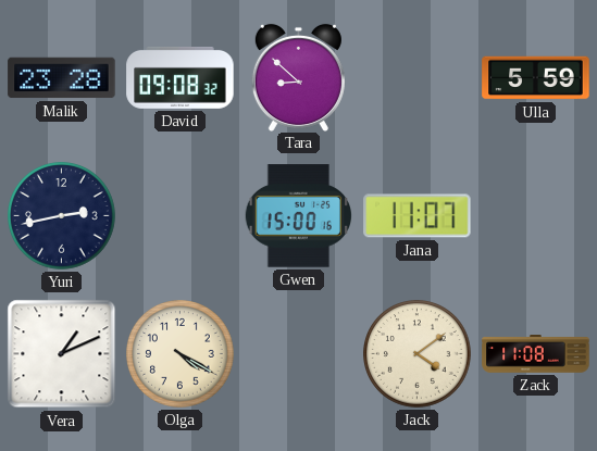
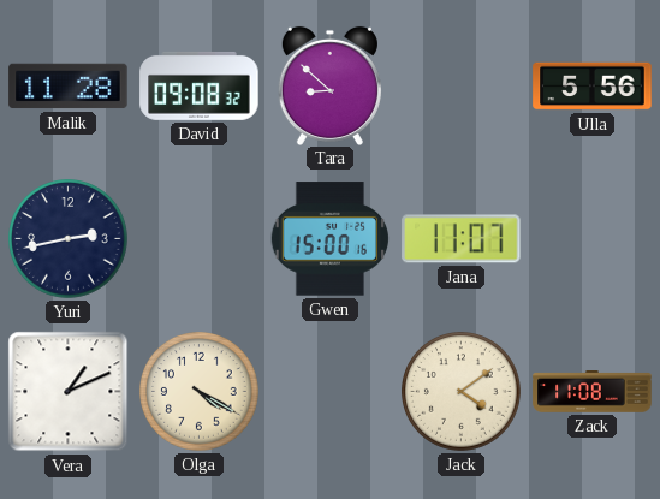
Malik: 23:28 -> 11:28 (69, 87)
Ulla: 5:59 -> 5:56 (593, 87)
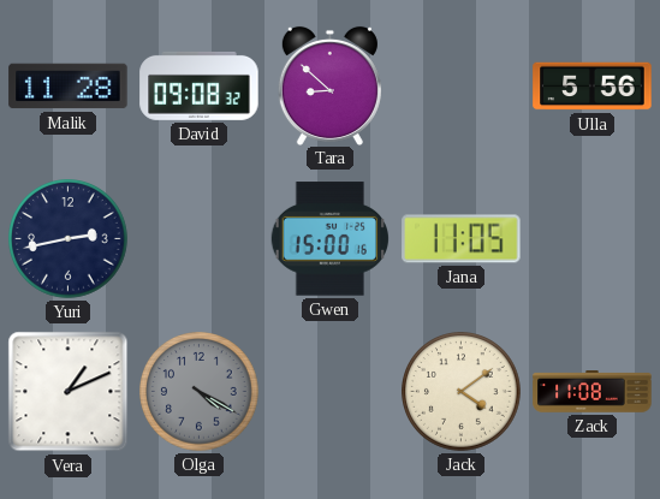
Jana: 11:07 -> 11:05 (462, 239)
Olga dial: cream -> grey (200, 392)
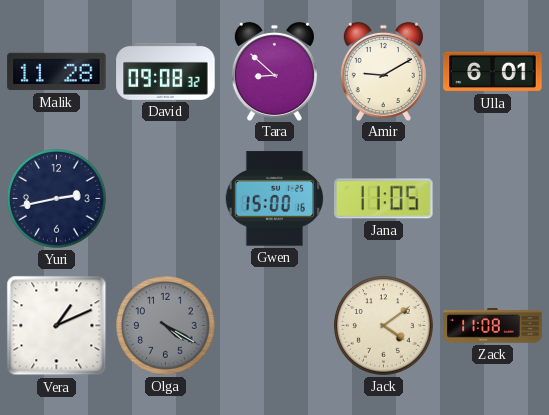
Amir: none -> 9:10 (383, 71)
Ulla: 5:56 -> 6:01 (493, 72)
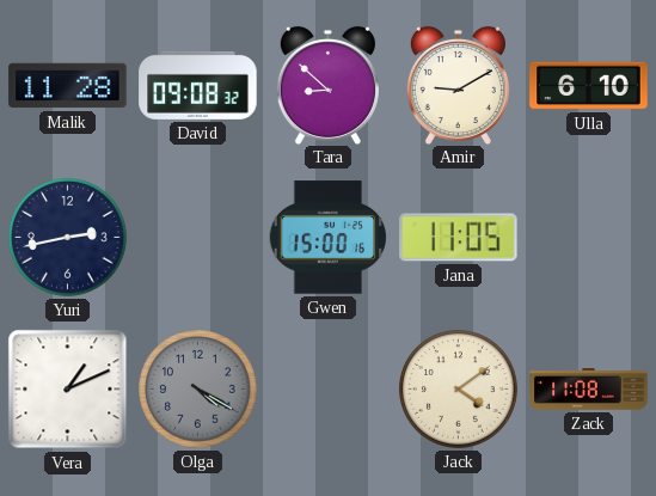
Ulla: 6:01 -> 6:10 (589, 86)
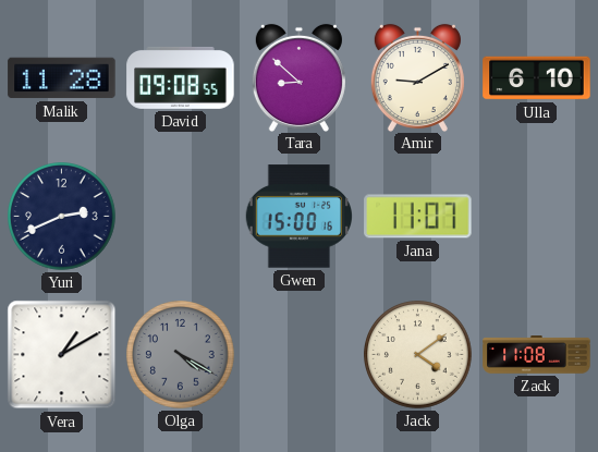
David: 09:08:32 -> 09:08:55 (181, 77)
Yuri: 2:43 -> 2:41 (62, 217)
Jana: 11:05 -> 11:07 (418, 217)
Vera: 1:11 -> 1:10 (62, 355)
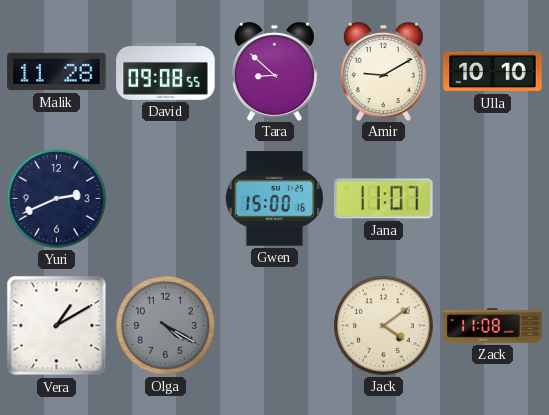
Ulla: 6:10 -> 10:10 (493, 72)
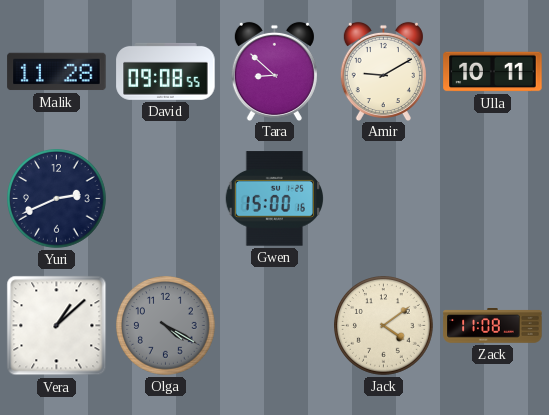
Ulla: 10:10 -> 10:11 (493, 72)
Jana: 11:07 -> none (384, 199)
Vera: 1:10 -> 1:08 (57, 326)
